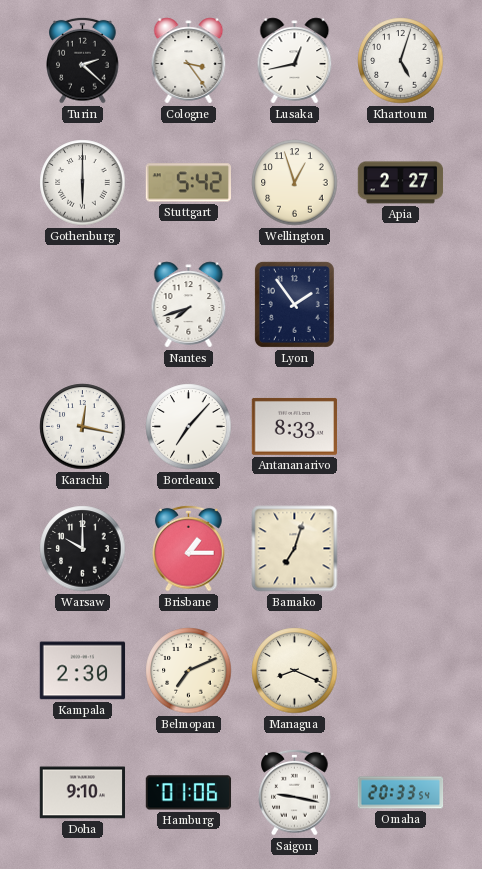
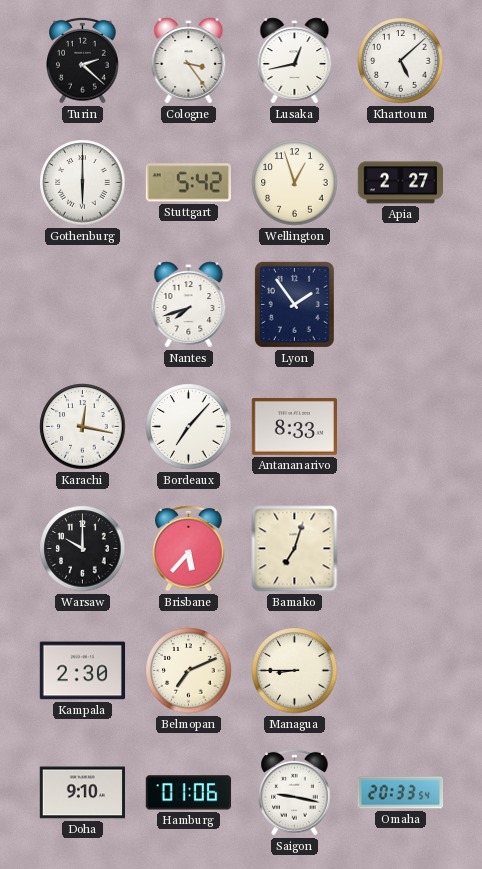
Khartoum: 5:03 -> 5:08 (401, 61)
Brisbane: 1:15 -> 5:37 (189, 548)
Managua: 8:19 -> 8:45 (295, 671)
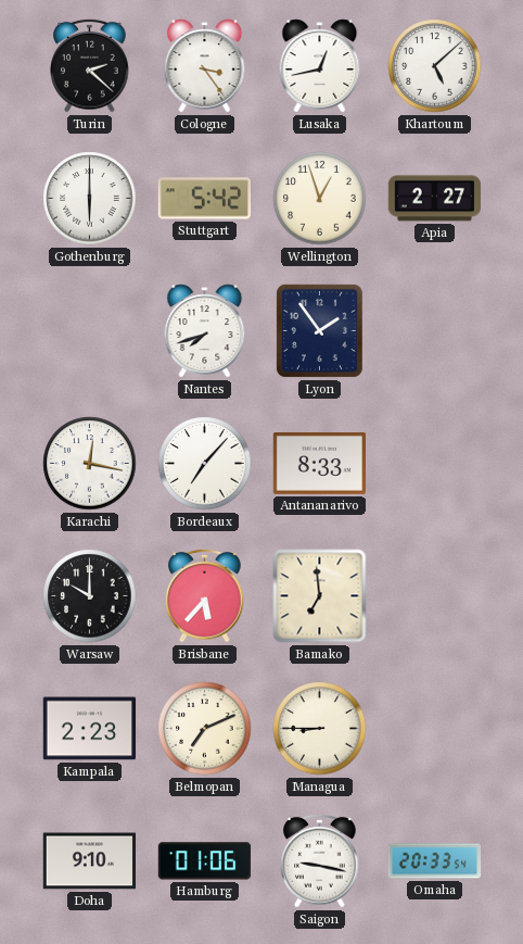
Bamako: 7:03 -> 6:59 (320, 596)
Kampala: 2:30 -> 2:23 (90, 729)
